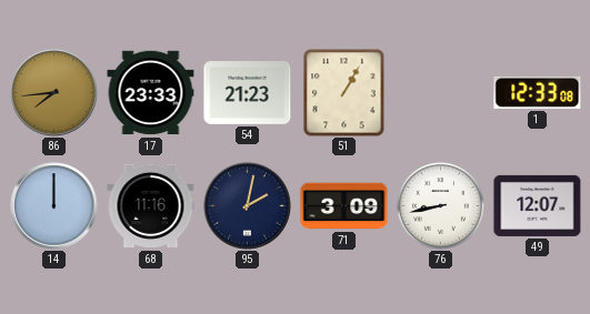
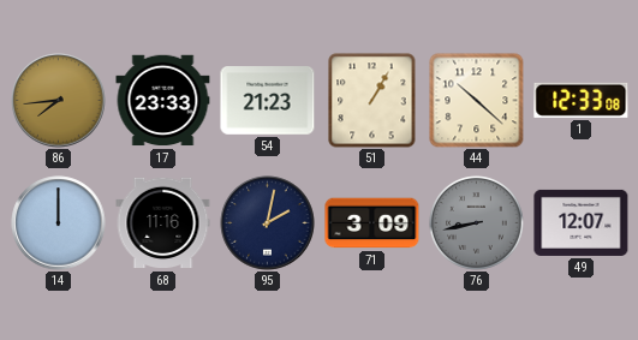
44: none -> 10:22 (477, 101)
76 dial: white -> grey (477, 223)
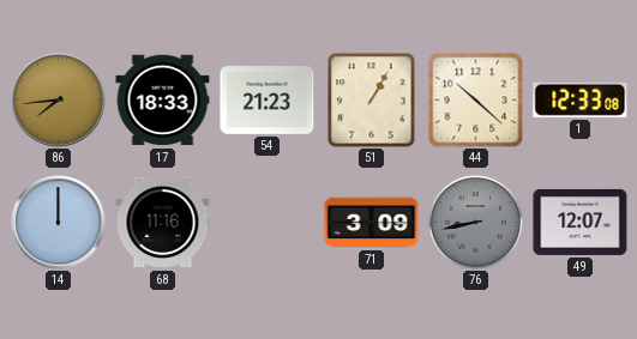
17: 23:33 -> 18:33 (163, 101)
95: 2:02 -> none (268, 223)
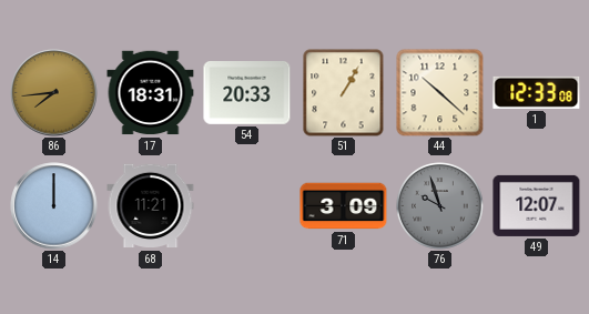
17: 18:33 -> 18:31 (151, 93)
54: 21:23 -> 20:33 (247, 93)
68: 11:16 -> 11:21 (151, 206)
76: 8:43 -> 9:57 (440, 206)
